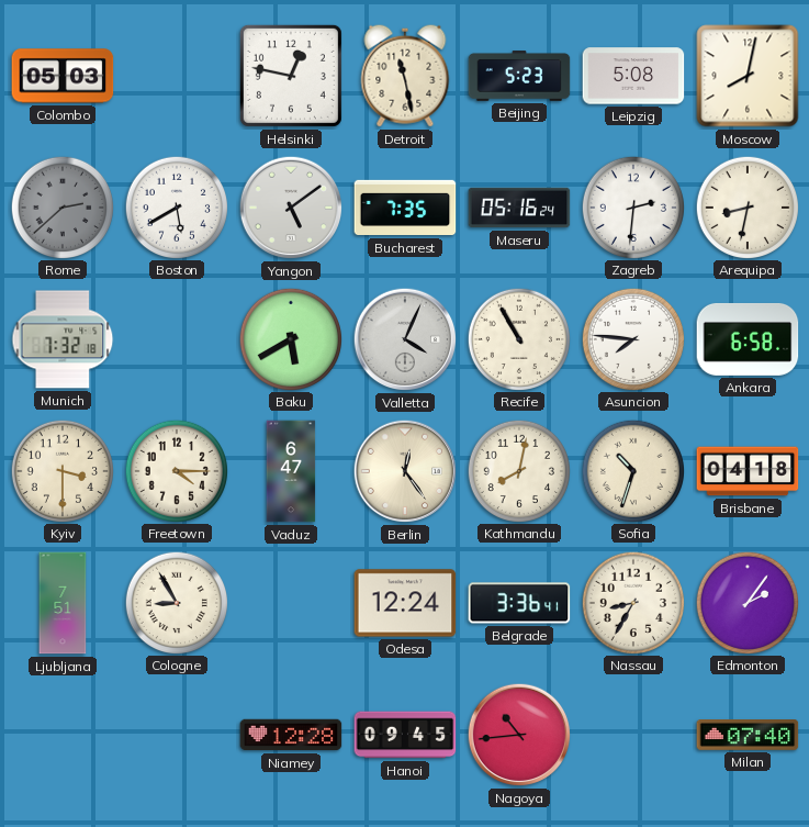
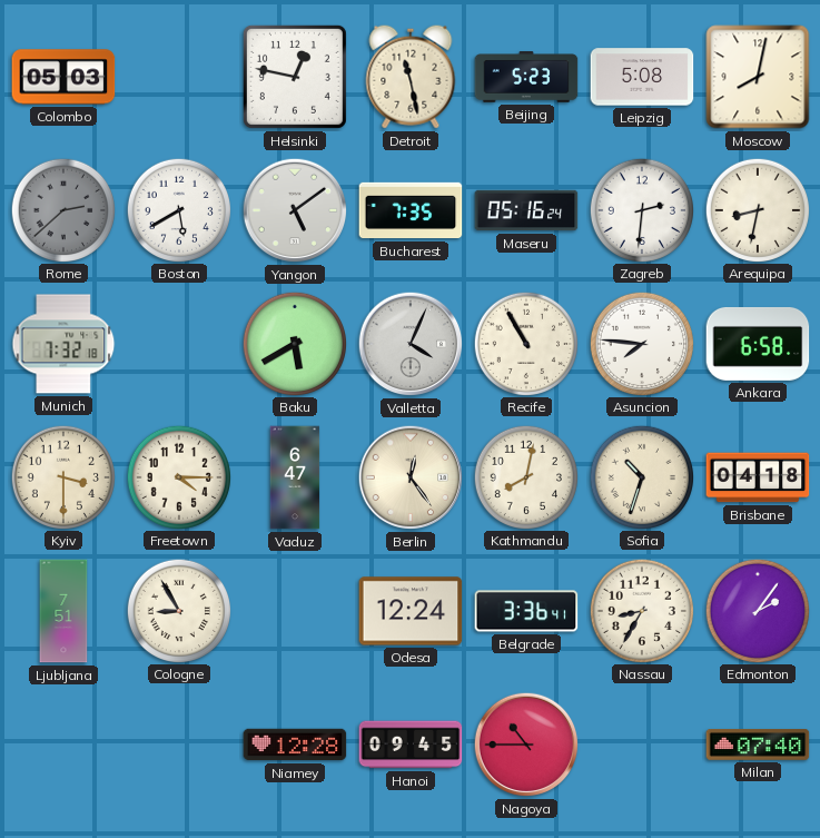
Nagoya: 10:44 -> 10:45 (526, 745)
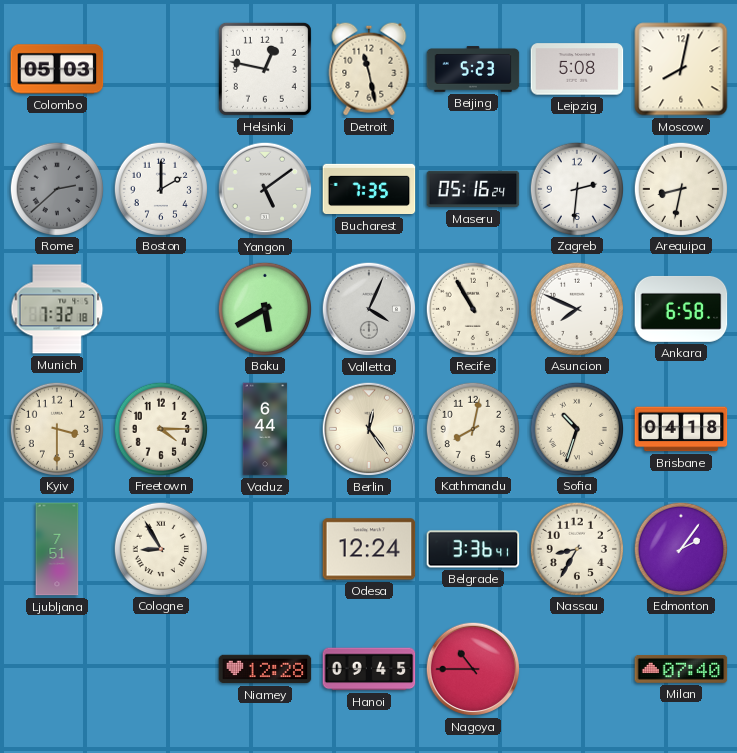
Boston: 5:40 -> 2:00 (160, 188)
Asuncion: 7:46 -> 7:49 (576, 308)
Vaduz: 6:47 -> 6:44 (265, 429)
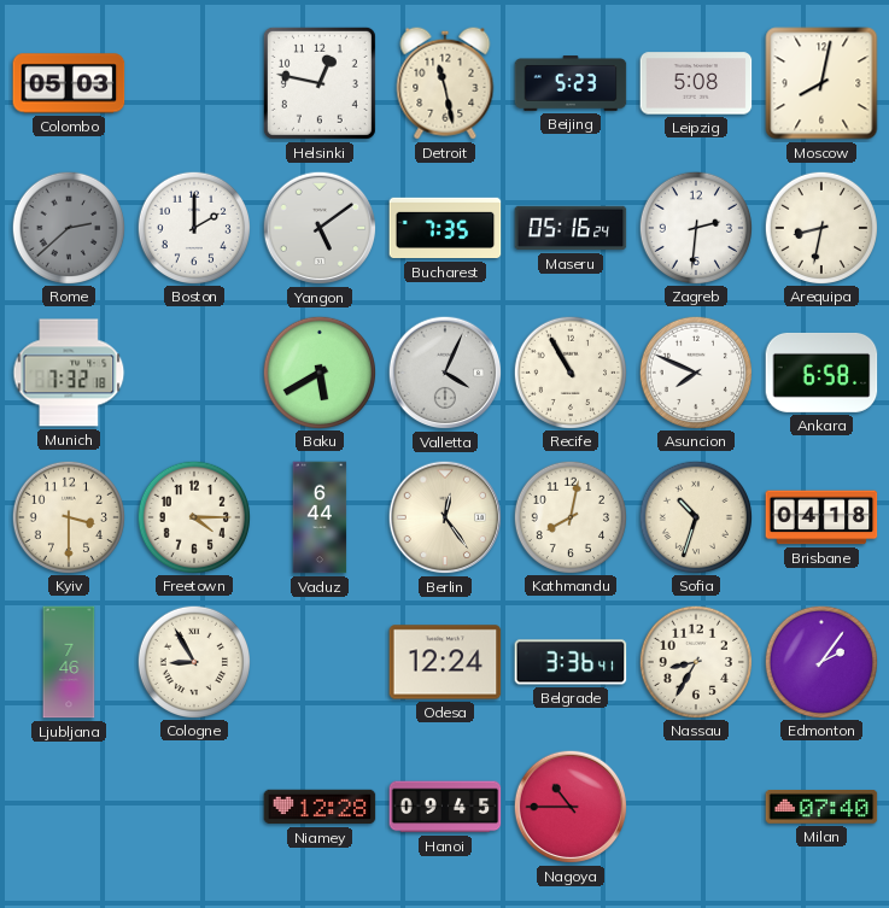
Ljubljana: 7:51 -> 7:46 (69, 662)
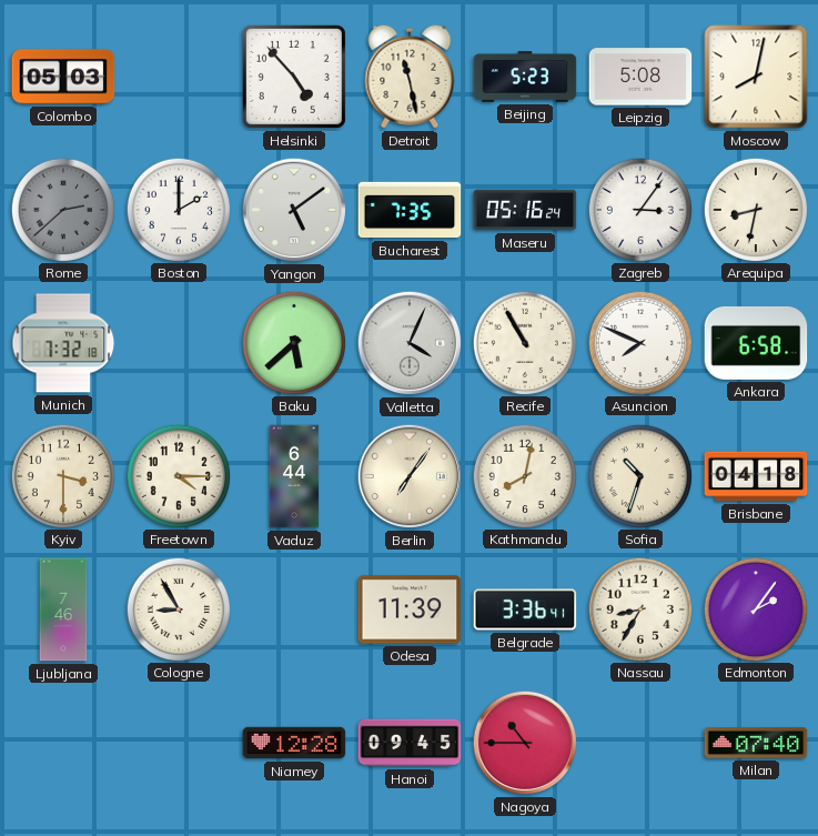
Helsinki: 12:47 -> 4:53 (294, 77)
Zagreb: 2:31 -> 3:06 (639, 209)
Baku: 5:40 -> 5:38 (293, 342)
Berlin: 12:24 -> 7:06 (410, 476)
Odesa: 12:24 -> 11:39 (410, 610)
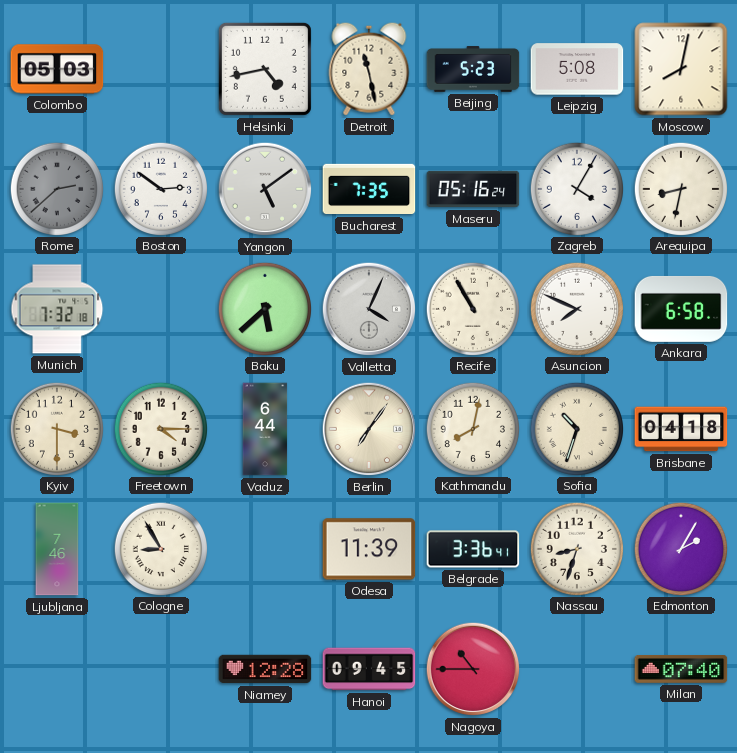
Helsinki: 4:53 -> 4:43 (265, 69)
Boston: 2:00 -> 2:51 (160, 188)
Zagreb: 3:06 -> 4:05 (576, 188)
Nassau: 8:35 -> 8:33 (576, 548)
Edmonton: 2:06 -> 2:05 (680, 548)
